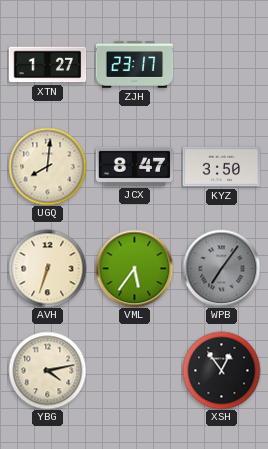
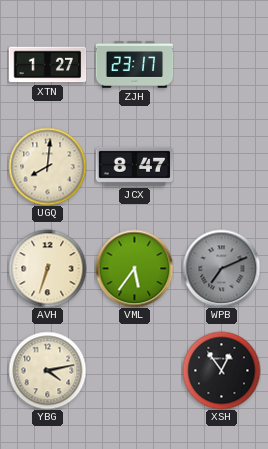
KYZ: 3:50 -> none (221, 167)
WPB: 7:06 -> 7:11 (221, 268)
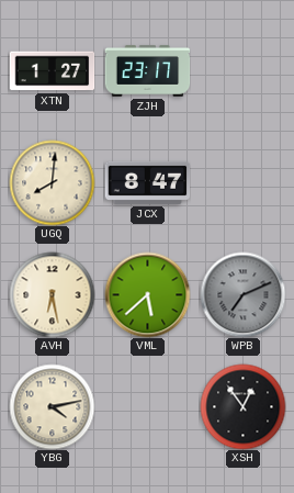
AVH: 6:33 -> 6:28 (52, 294)
VML: 5:36 -> 5:38 (147, 294)
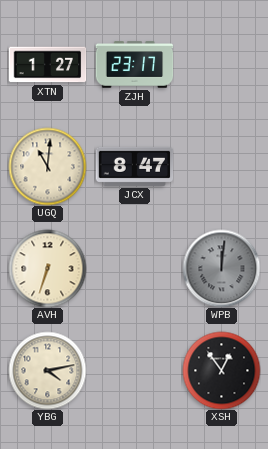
UGQ: 8:01 -> 11:01 (47, 166)
AVH: 6:28 -> 6:33 (47, 268)
VML: 5:38 -> none (147, 294)
WPB: 7:11 -> 12:01 (221, 268)
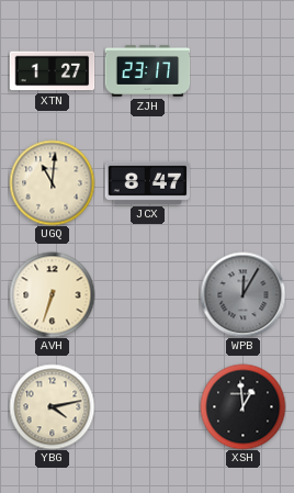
WPB: 12:01 -> 12:05 (242, 294)
XSH: 12:54 -> 12:59 (242, 406)
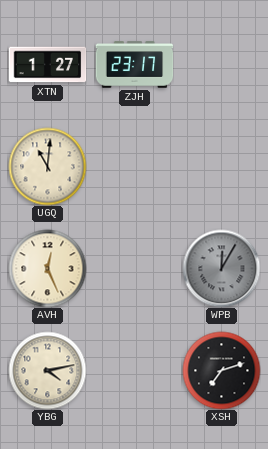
JCX: 8:47 -> none (147, 182)
AVH: 6:33 -> 12:26 (47, 268)
XSH: 12:59 -> 7:12 (221, 370)
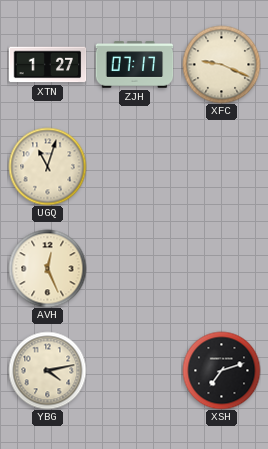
ZJH: 23:17 -> 07:17 (134, 65)
XFC: none -> 9:19 (221, 64)
UGQ: 11:01 -> 11:03 (47, 166)
WPB: 12:05 -> none (221, 268)
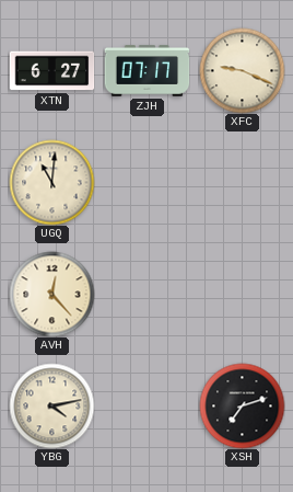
XTN: 1:27 -> 6:27 (51, 71)
UGQ: 11:03 -> 11:01 (51, 182)
AVH: 12:26 -> 12:23 (51, 294)
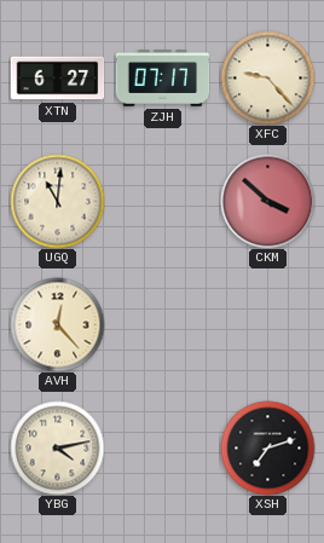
XFC: 9:19 -> 9:23 (267, 77)
CKM: none -> 3:52 (267, 201)
